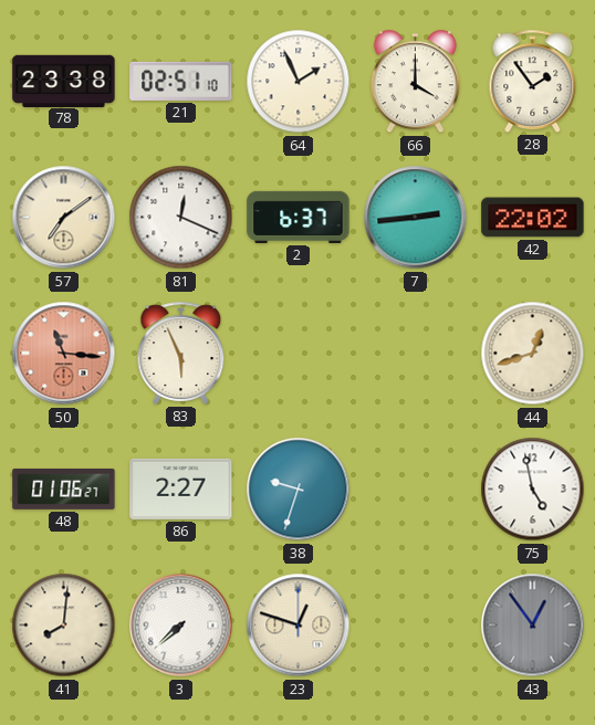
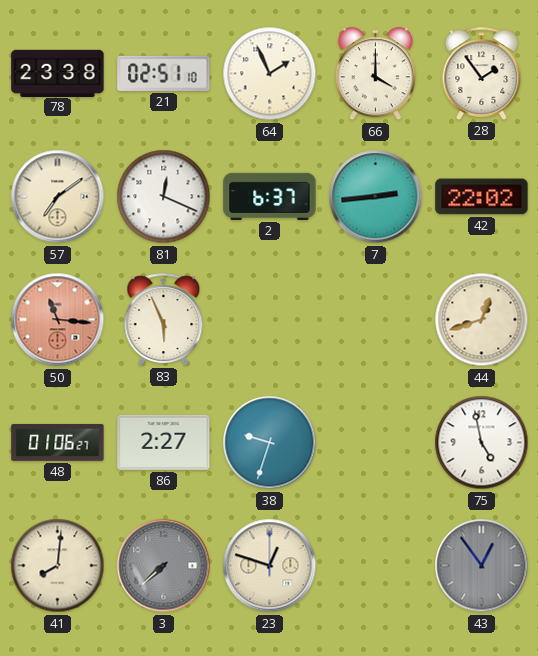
3 dial: white -> grey (164, 566)
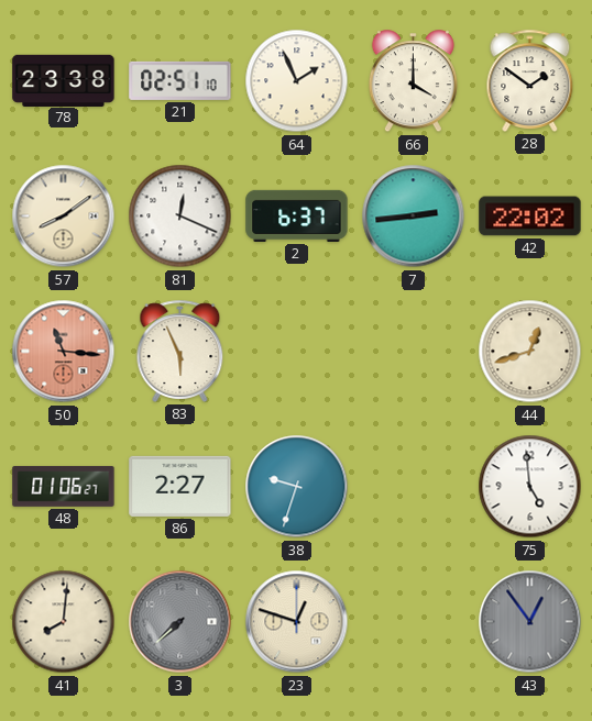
28: 1:54 -> 1:51 (530, 80)
57: 7:09 -> 8:09 (64, 217)
75: 4:58 -> 4:59 (530, 487)
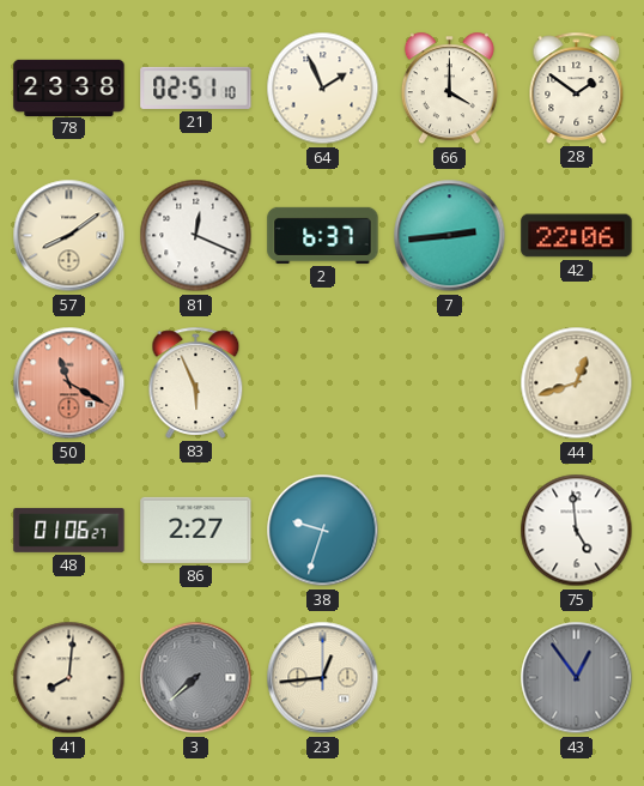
42: 22:02 -> 22:06 (577, 236)
50: 11:16 -> 11:20 (69, 383)
23: 12:48 -> 12:44 (323, 678)
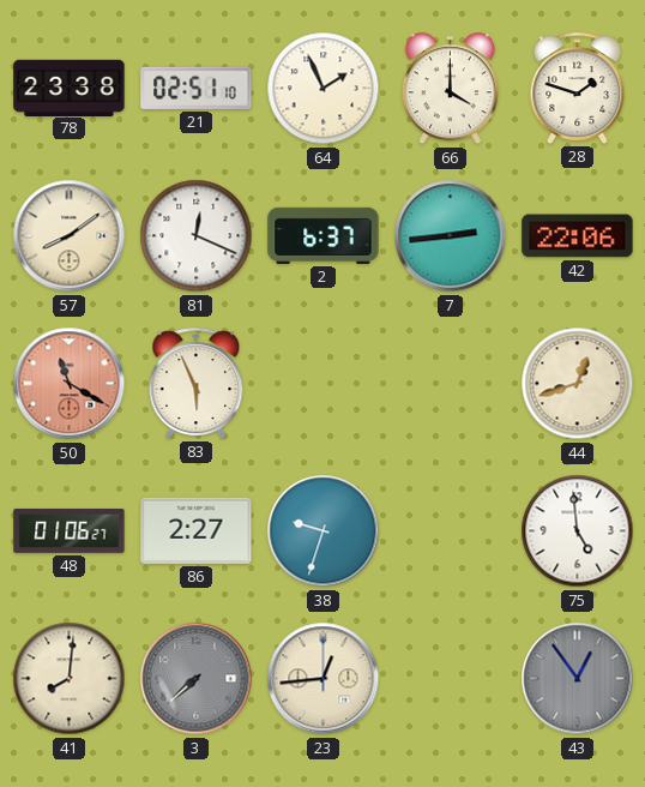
28: 1:51 -> 1:48 (578, 88)
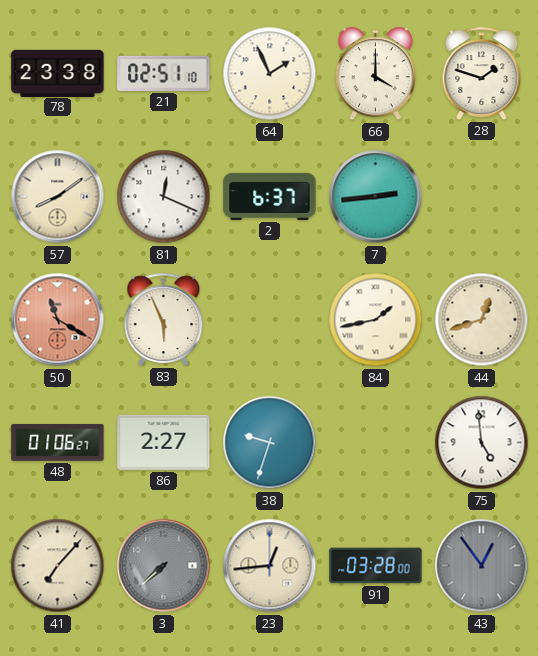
42: 22:06 -> none (578, 236)
84: none -> 1:43 (376, 320)
41: 8:01 -> 7:07 (58, 566)
91: none -> 03:28 (376, 566)
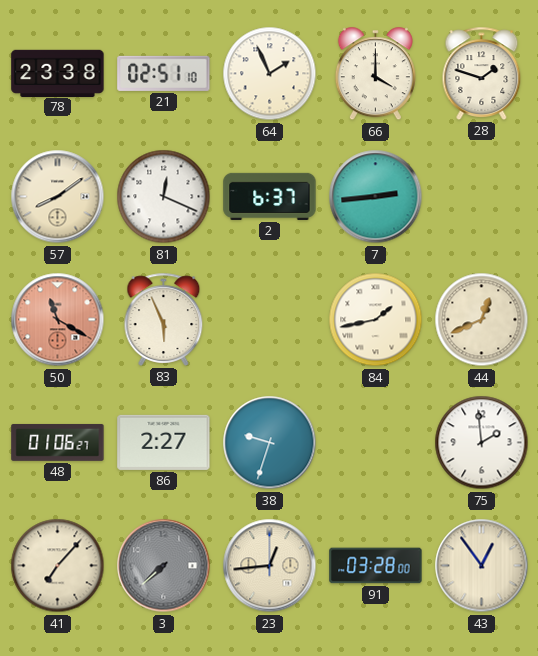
44: 12:42 -> 12:41 (482, 320)
75: 4:59 -> 1:59 (482, 443)
43 dial: grey -> cream (482, 566)
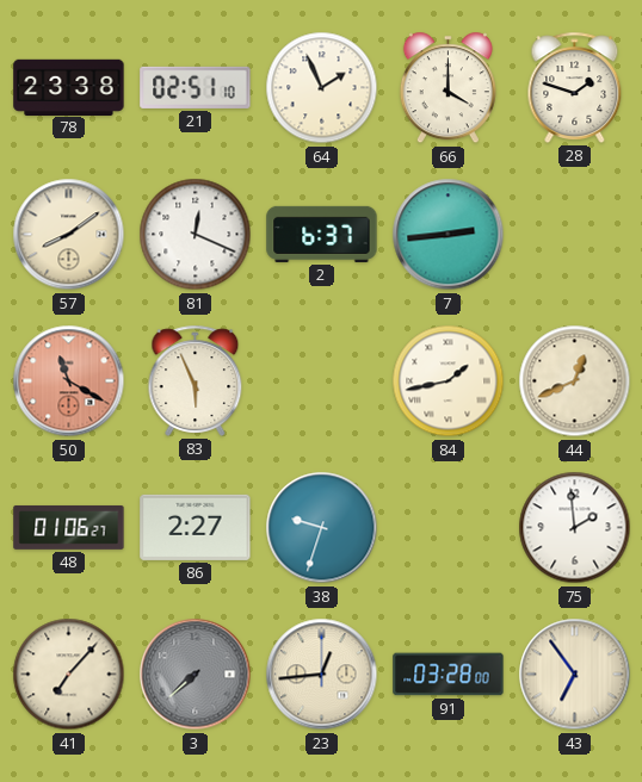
43: 12:54 -> 6:54 (575, 675)
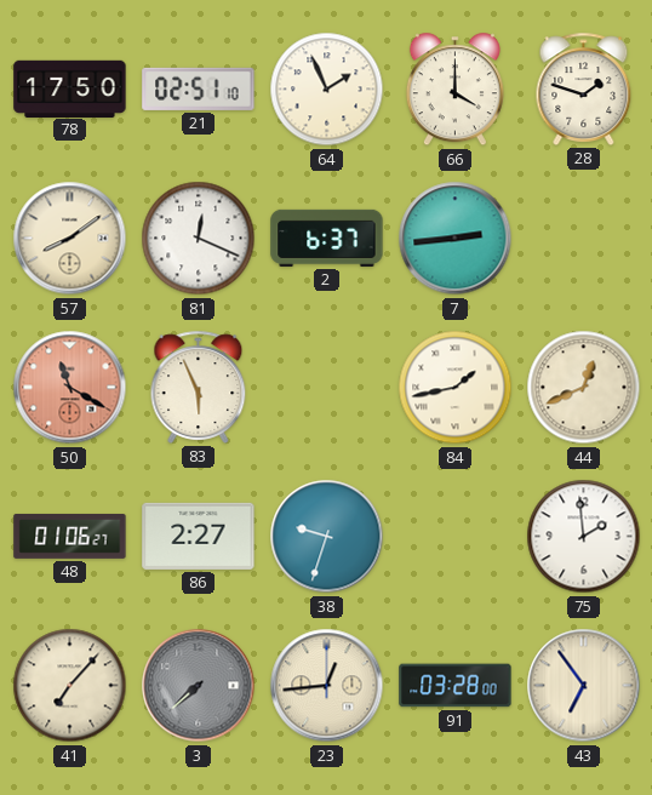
78: 23:38 -> 17:50 (70, 88)
